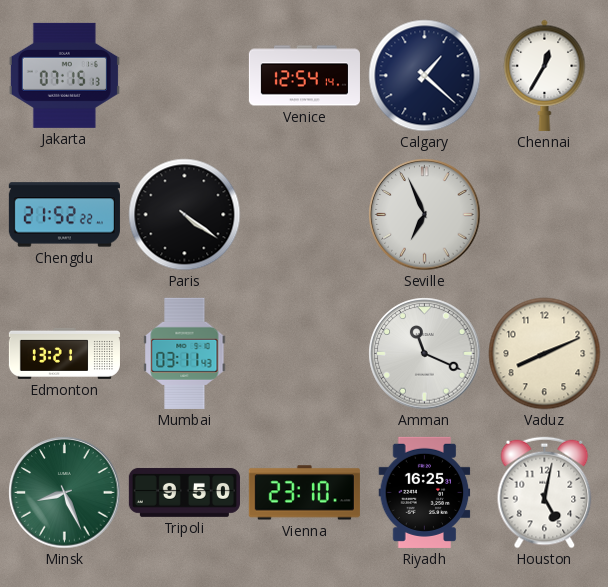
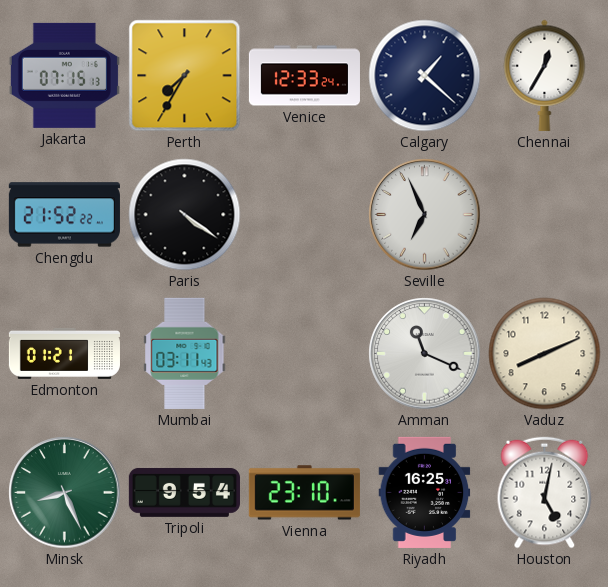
Perth: none -> 7:35 (185, 76)
Venice: 12:54 -> 12:33 (304, 76)
Edmonton: 13:21 -> 01:21 (64, 353)
Tripoli: 9:50 -> 9:54 (184, 492)
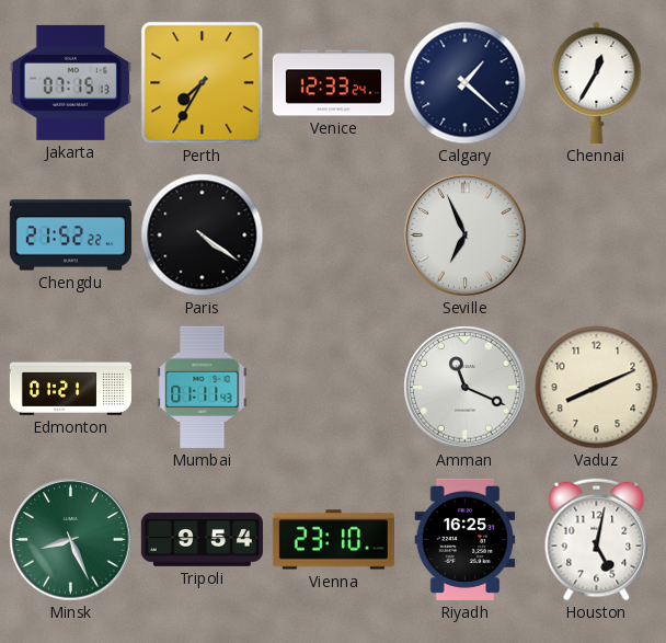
Mumbai: 03:11 -> 01:11 (203, 387)
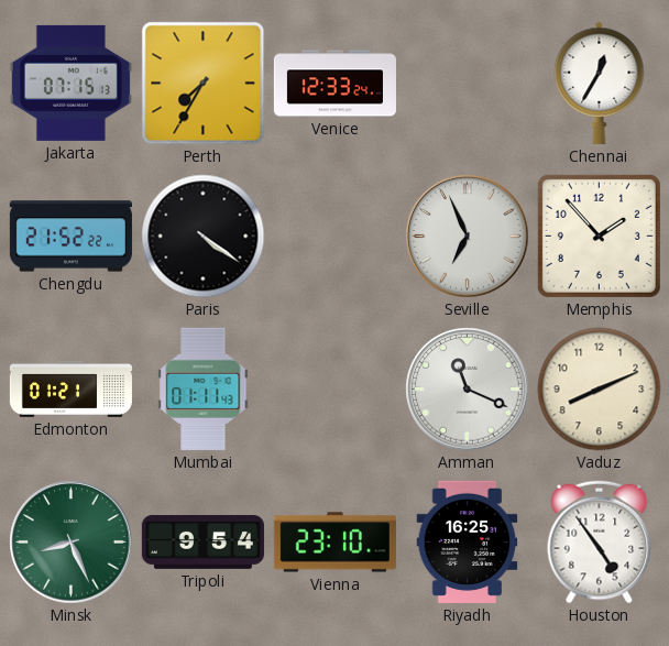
Calgary: 1:22 -> none (466, 83)
Memphis: none -> 1:53 (599, 236)
Houston: 5:02 -> 4:54 (600, 543)
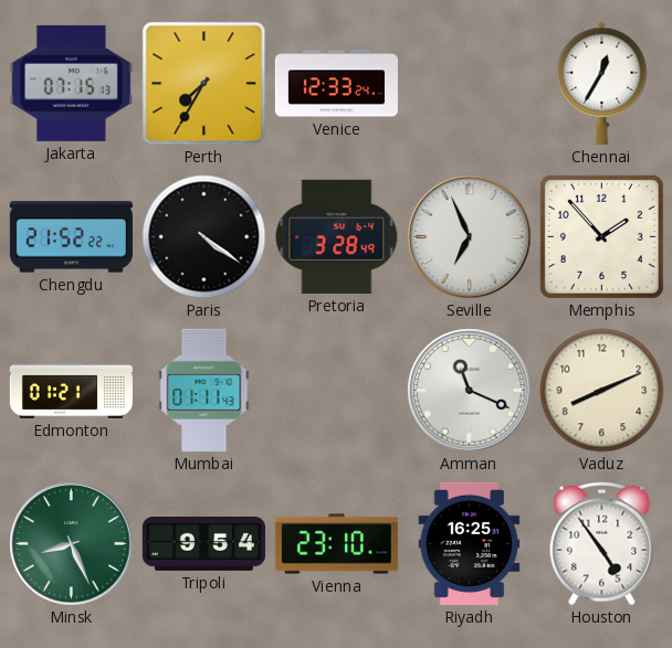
Pretoria: none -> 3:28 (337, 236)
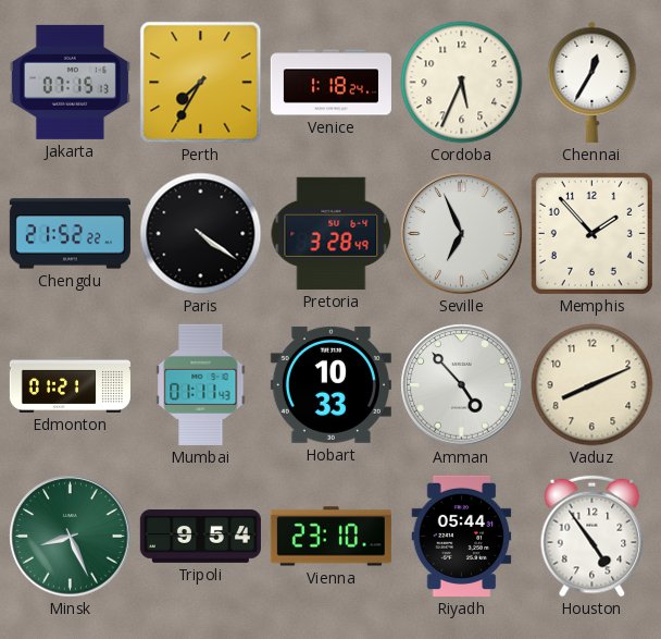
Venice: 12:33 -> 1:18 (330, 83)
Cordoba: none -> 5:34 (462, 83)
Hobart: none -> 10:33 (330, 384)
Amman: 11:19 -> 4:53 (462, 385)
Riyadh: 16:25 -> 05:44 (462, 536)
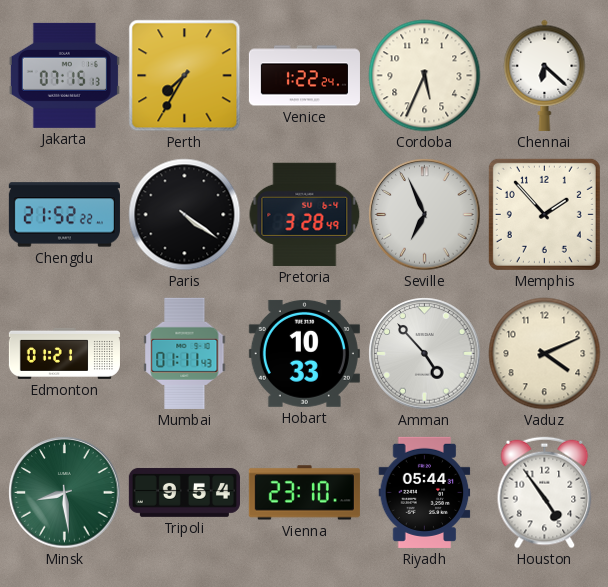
Venice: 1:18 -> 1:22 (304, 76)
Chennai: 12:35 -> 6:22 (545, 75)
Vaduz: 8:11 -> 4:11 (545, 354)
Minsk: 8:26 -> 8:29 (65, 493)
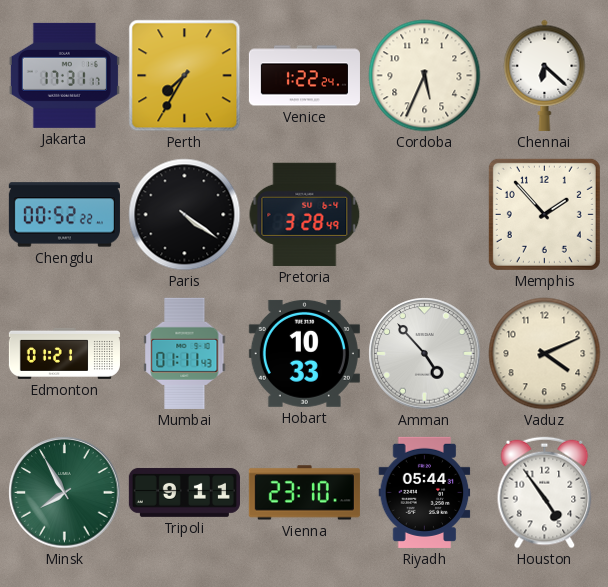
Jakarta: 07:15 -> 17:31 (64, 75)
Chengdu: 21:52 -> 00:52 (64, 215)
Seville: 6:56 -> none (425, 215)
Minsk: 8:29 -> 7:55 (65, 493)
Tripoli: 9:54 -> 9:11 (184, 492)
